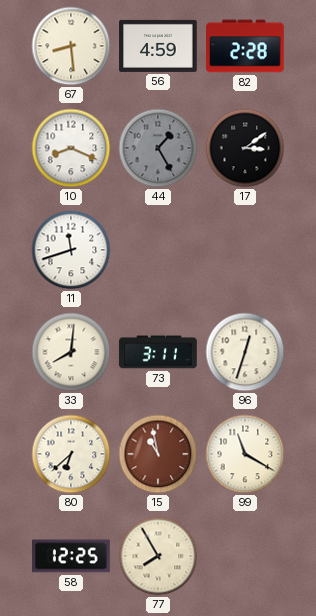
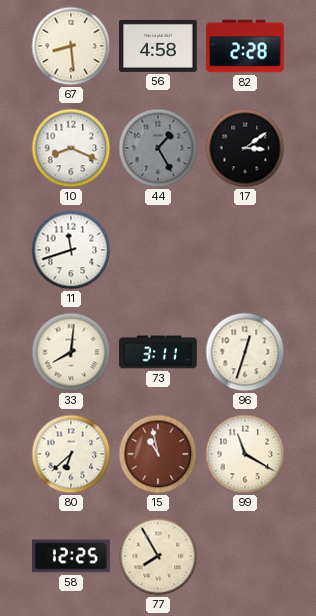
56: 4:59 -> 4:58 (158, 46)
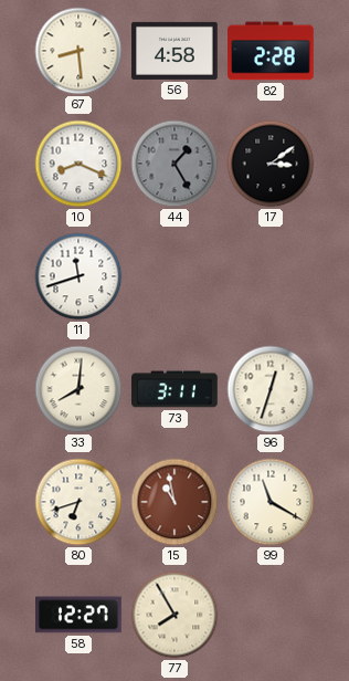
80: 6:38 -> 6:42 (78, 502)
58: 12:25 -> 12:27 (78, 615)
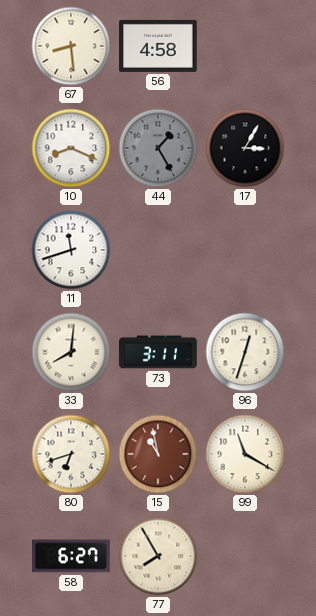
82: 2:28 -> none (271, 51)
17: 3:09 -> 3:05 (245, 148)
58: 12:27 -> 6:27 (71, 556)
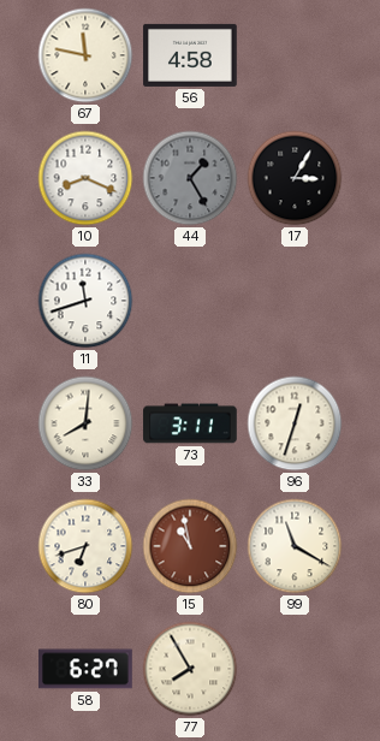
67: 8:29 -> 11:47 (85, 55)
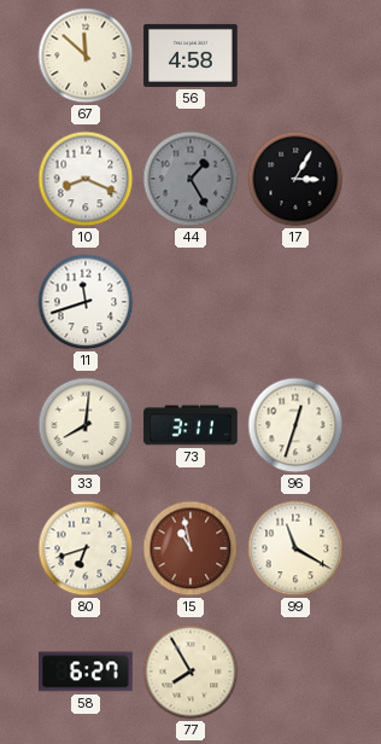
67: 11:47 -> 11:52 (86, 56)
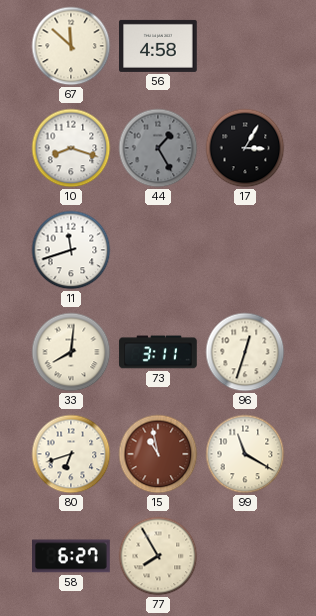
10: 8:19 -> 8:18 (71, 148)
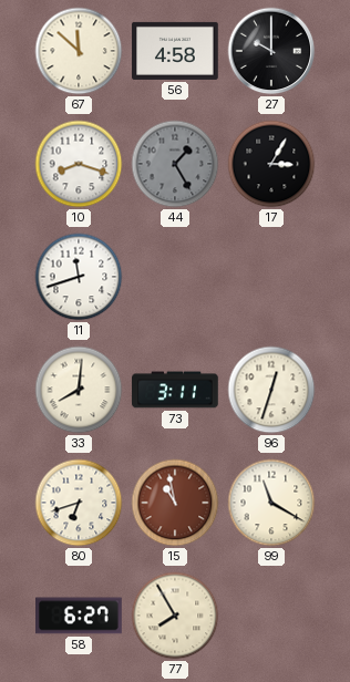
27: none -> 10:00 (271, 51)
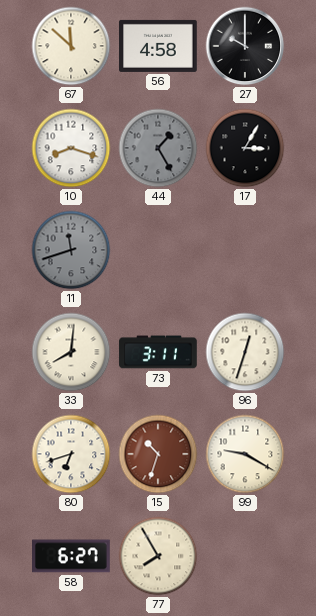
11 dial: white -> grey (71, 250)
15: 10:58 -> 10:33 (158, 454)
99: 11:20 -> 9:20 (245, 454)
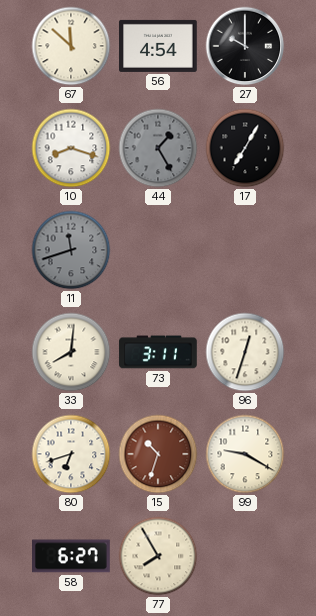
56: 4:58 -> 4:54 (158, 46)
17: 3:05 -> 7:05 (245, 148)
